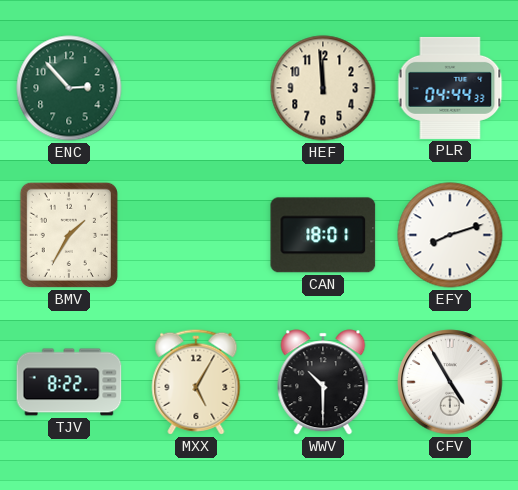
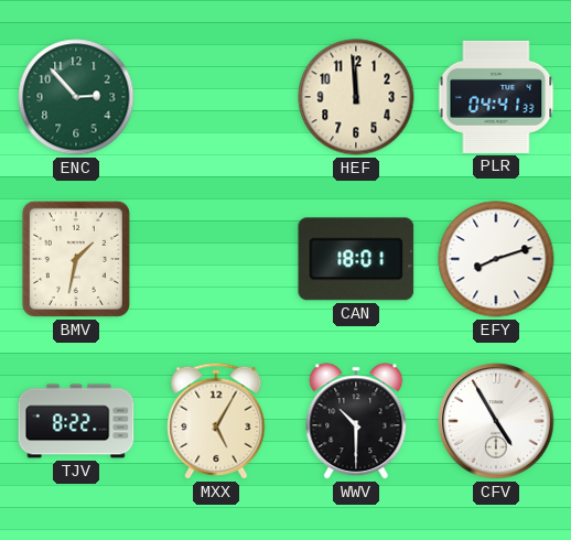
PLR: 04:44 -> 04:41 (496, 97)
BMV: 1:35 -> 1:32 (76, 259)
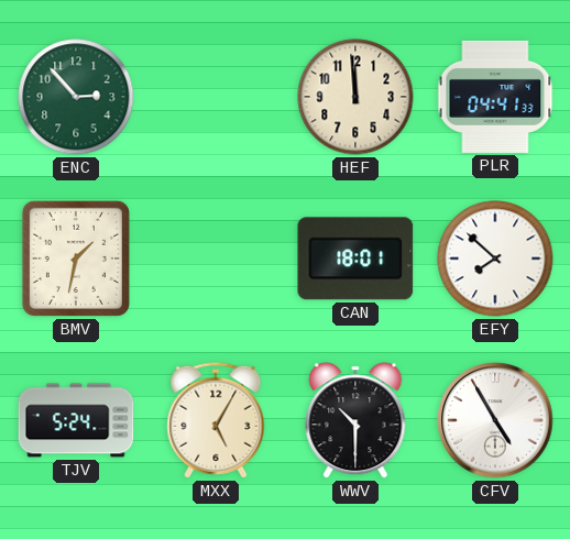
EFY: 8:12 -> 7:52 (495, 258)
TJV: 8:22 -> 5:24 (76, 420)
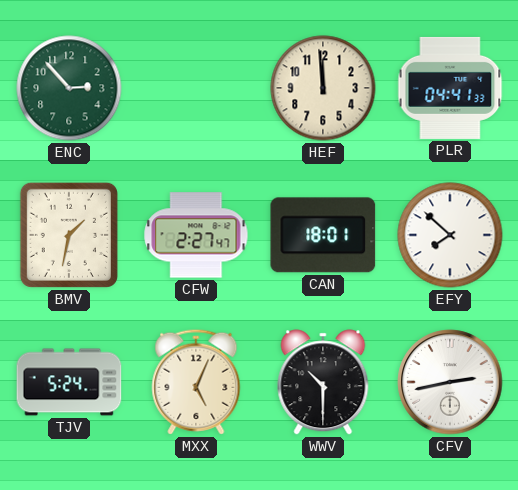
CFW: none -> 2:27 (196, 235)
MXX: 5:05 -> 5:04 (196, 382)
CFV: 4:55 -> 2:43 (450, 382)
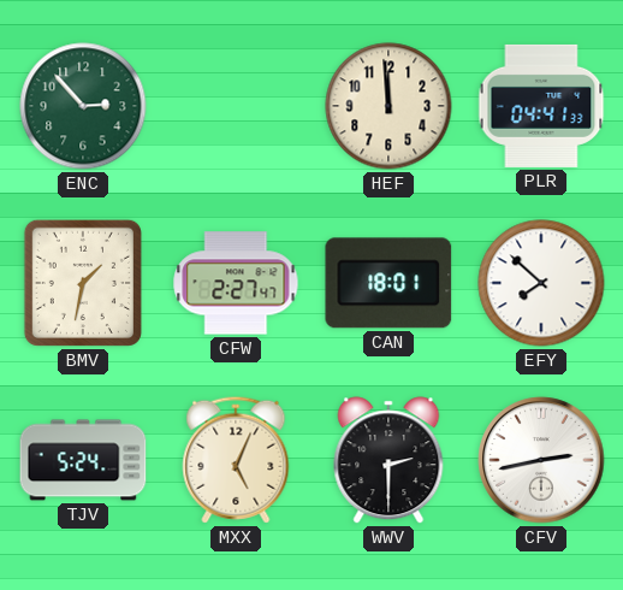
WWV: 10:30 -> 2:30 (388, 460)
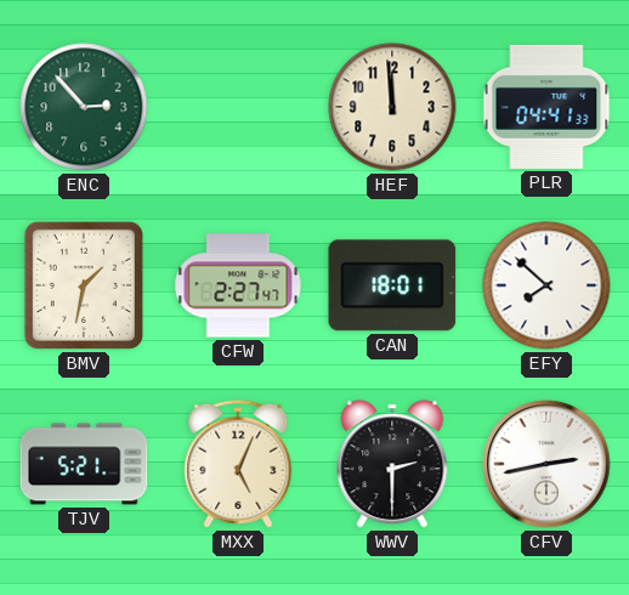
TJV: 5:24 -> 5:21 (84, 464)
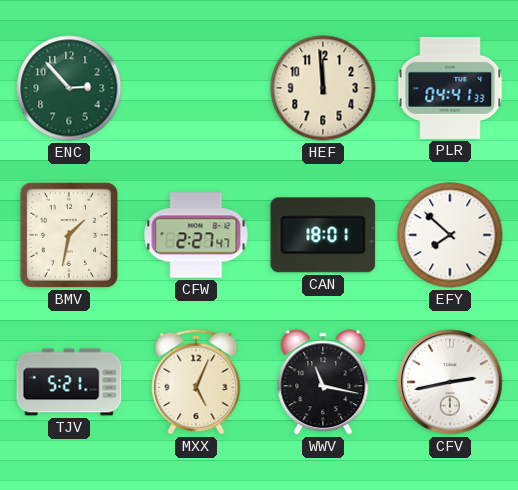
WWV: 2:30 -> 11:17 (323, 382)
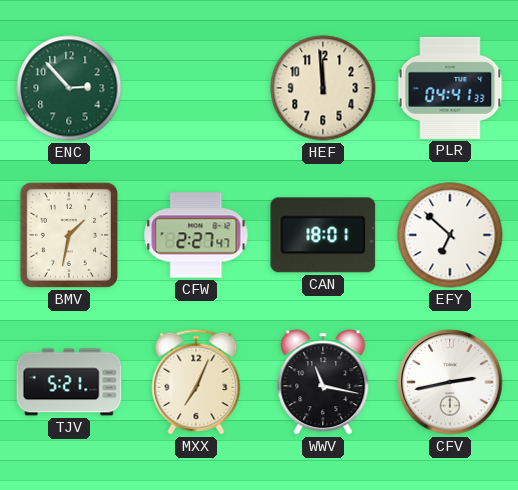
EFY: 7:52 -> 6:52 (450, 235)
MXX: 5:04 -> 7:04 (196, 382)
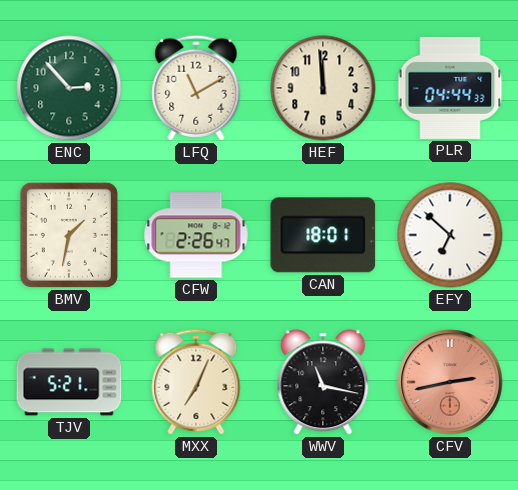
LFQ: none -> 11:10 (196, 88)
PLR: 04:41 -> 04:44 (450, 88)
CFW: 2:27 -> 2:26 (196, 235)
CFV dial: white -> salmon (450, 382)
